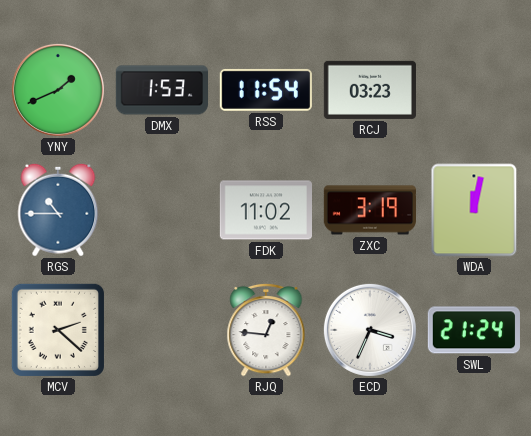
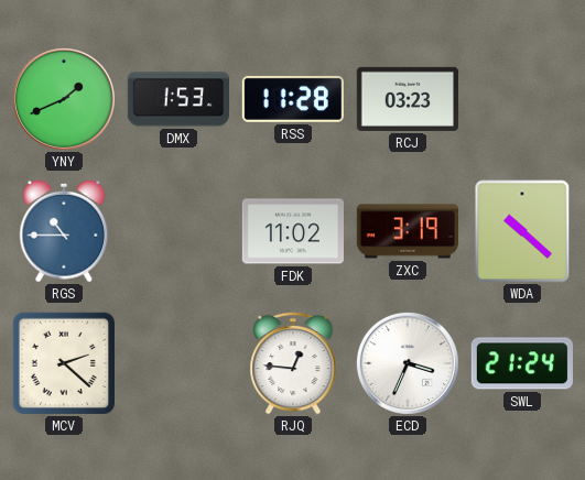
RSS: 11:54 -> 11:28 (293, 99)
WDA: 12:02 -> 10:22 (522, 231)
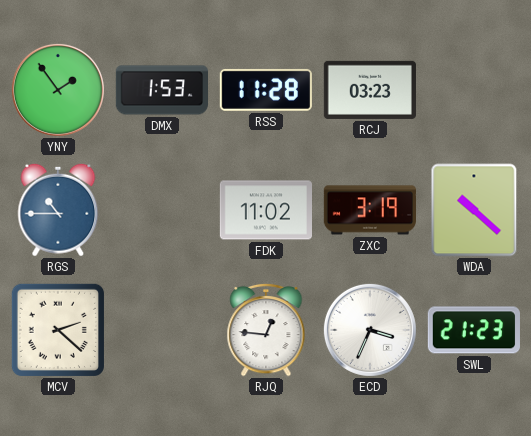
YNY: 1:41 -> 1:54 (58, 90)
SWL: 21:24 -> 21:23 (474, 330)
